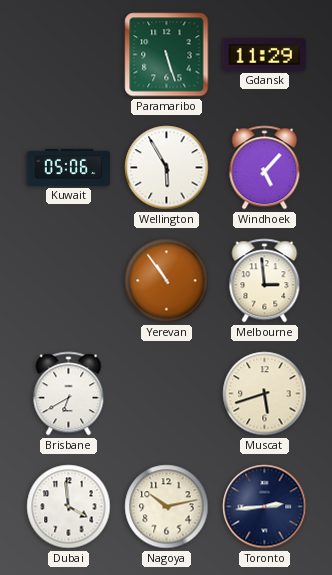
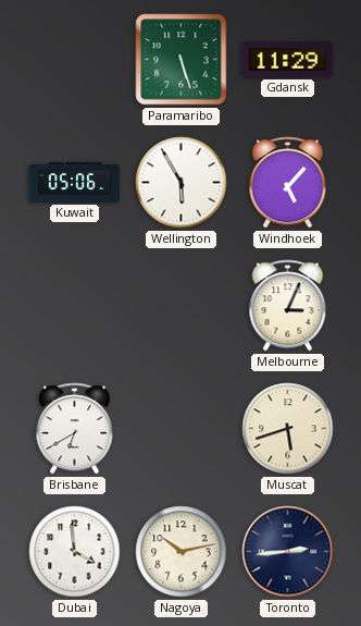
Yerevan: 10:54 -> none (167, 281)
Melbourne: 2:59 -> 3:04 (288, 306)
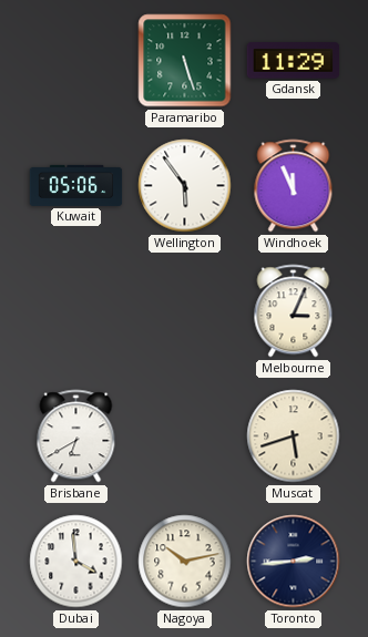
Wellington: 5:55 -> 5:54 (185, 186)
Windhoek: 5:07 -> 11:56 (294, 186)
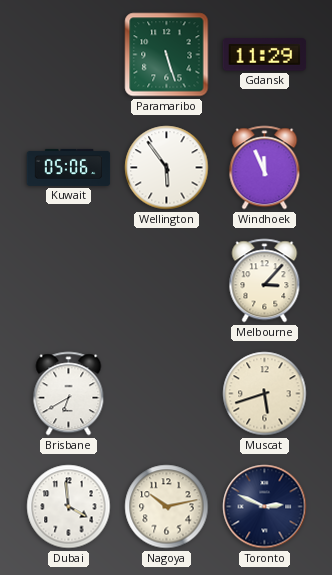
Melbourne: 3:04 -> 3:07 (265, 281)
Toronto: 2:44 -> 2:49 (265, 507)
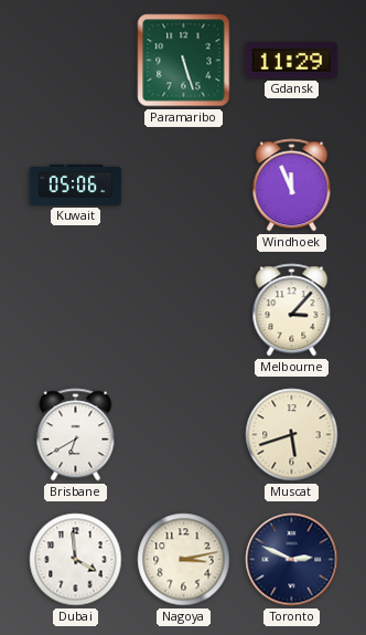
Wellington: 5:54 -> none (167, 168)
Nagoya: 10:13 -> 3:13 (184, 560)
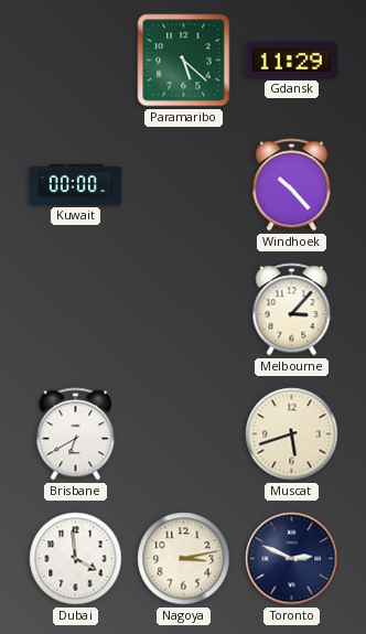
Paramaribo: 5:27 -> 5:22 (184, 61)
Kuwait: 05:06 -> 00:00 (76, 184)
Windhoek: 11:56 -> 10:23 (292, 185)
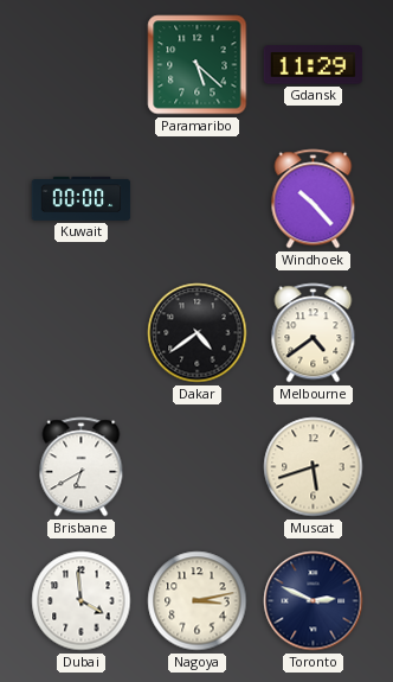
Dakar: none -> 4:39 (198, 333)
Melbourne: 3:07 -> 4:39 (314, 333)
